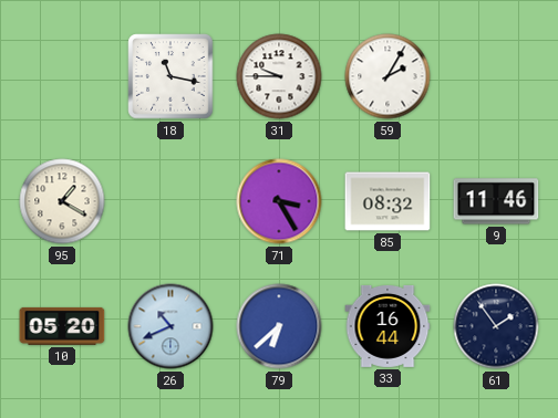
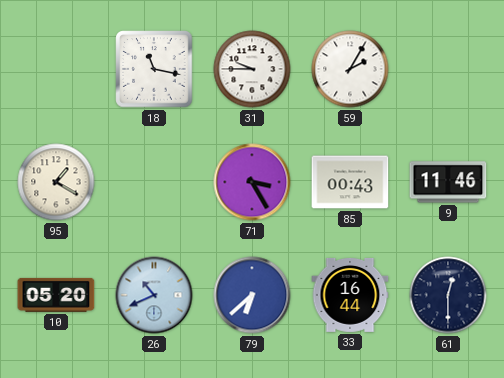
85: 08:32 -> 00:43 (350, 182)
61: 1:54 -> 12:30 (448, 295)
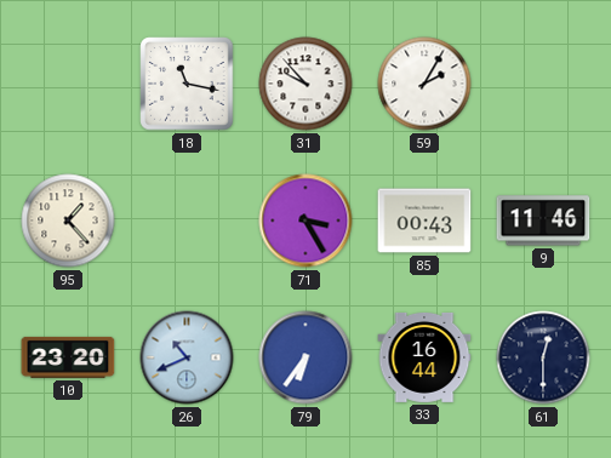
31: 9:45 -> 9:53 (305, 84)
95: 1:20 -> 1:23 (68, 221)
10: 05:20 -> 23:20 (68, 357)
79: 6:38 -> 6:36 (305, 357)
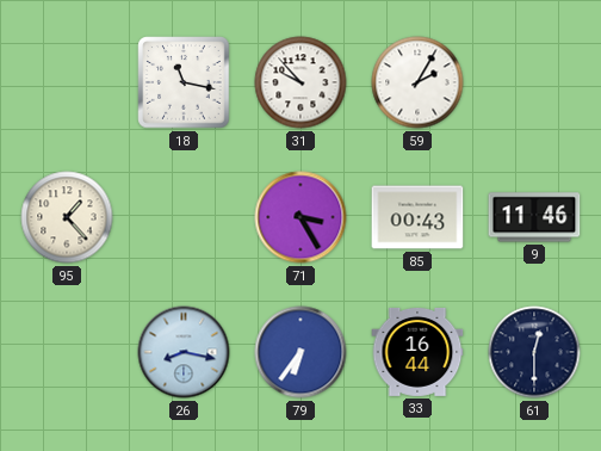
10: 23:20 -> none (68, 357)
26: 10:41 -> 8:17 (184, 352)
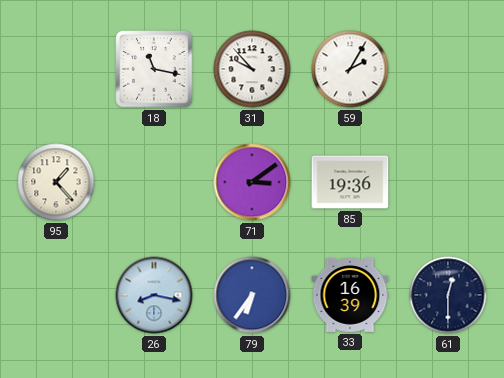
71: 3:25 -> 3:09 (252, 182)
85: 00:43 -> 19:36 (350, 182)
9: 11:46 -> none (534, 217)
33: 16:44 -> 16:39 (350, 295)
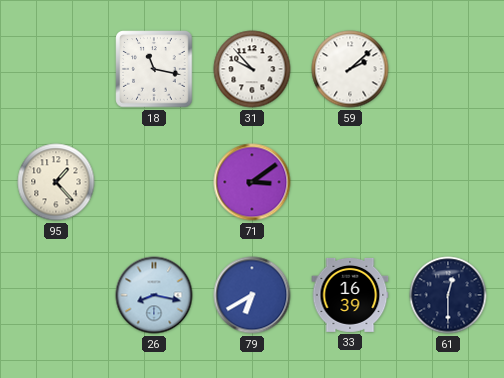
59: 2:05 -> 2:08 (350, 69)
85: 19:36 -> none (350, 182)
79: 6:36 -> 6:40 (252, 295)
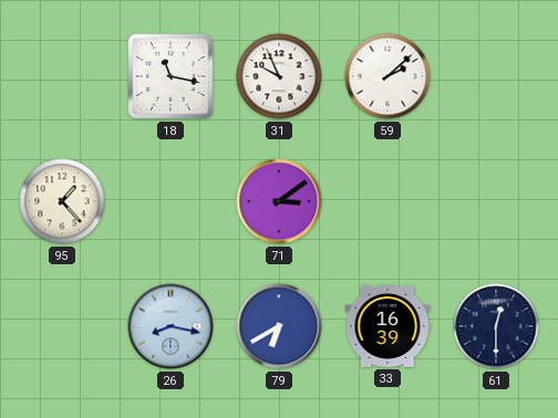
31: 9:53 -> 9:56 (279, 76)
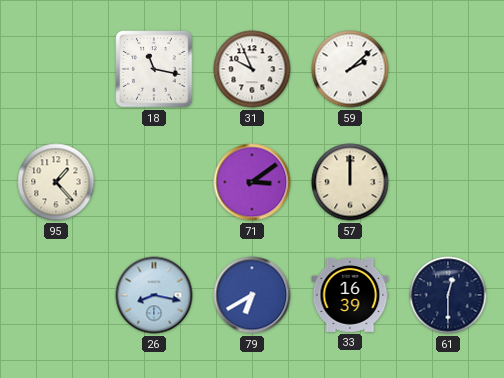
57: none -> 12:00 (350, 182)
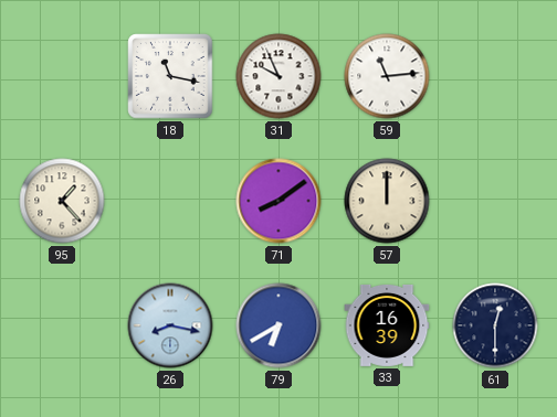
59: 2:08 -> 11:14 (387, 76)
71: 3:09 -> 8:09 (278, 201)
